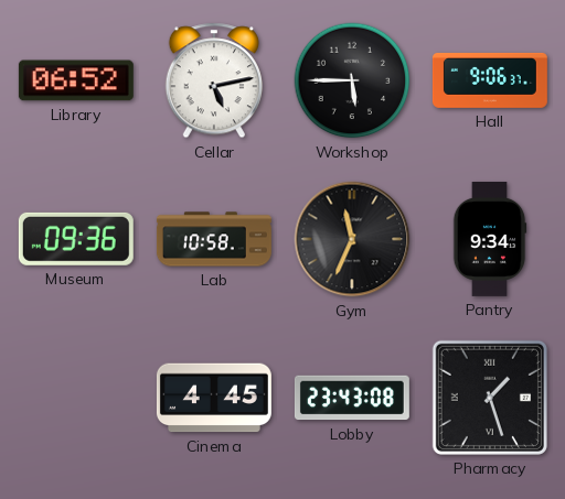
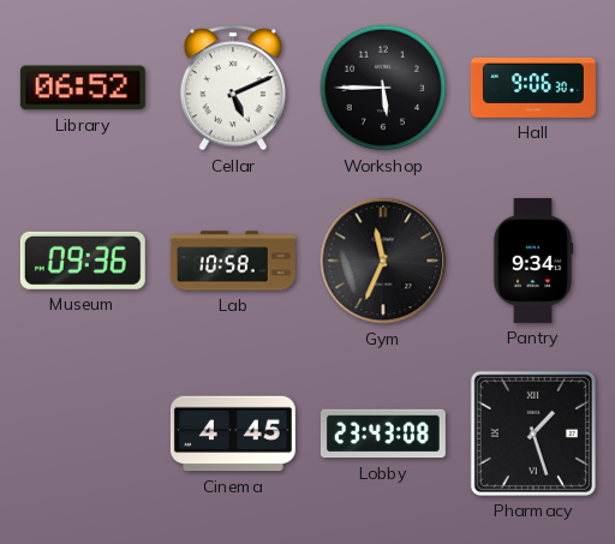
Cellar: 5:13 -> 5:11 (233, 88)
Hall: 9:06:37 -> 9:06:30 (533, 88)
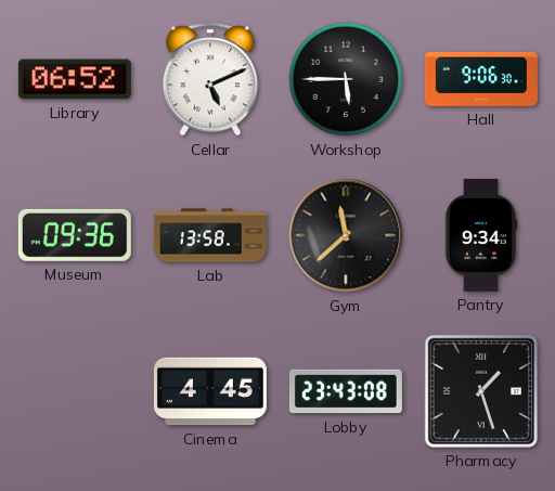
Lab: 10:58 -> 13:58 (210, 235)
Gym: 11:34 -> 11:38 (346, 235)
